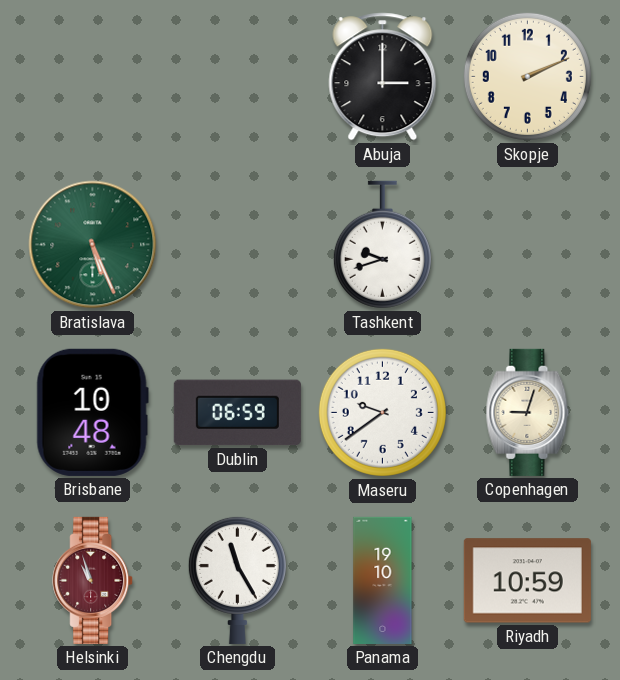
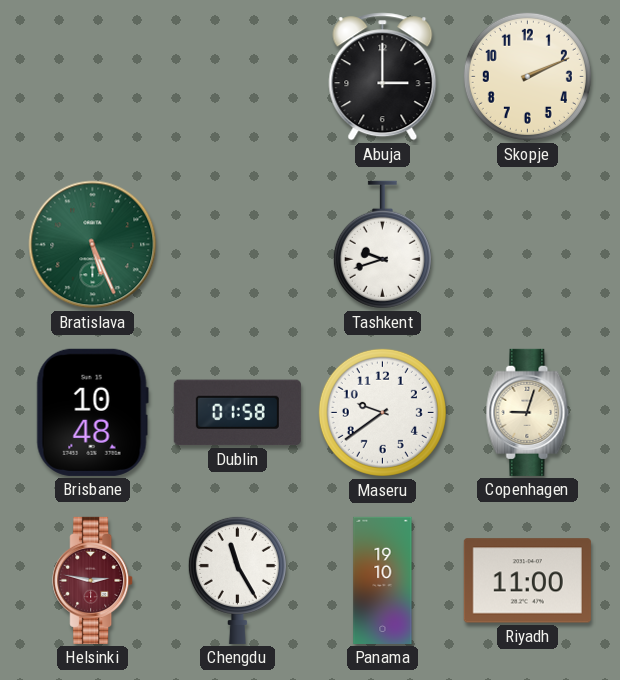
Dublin: 06:59 -> 01:58 (237, 413)
Helsinki: 10:57 -> 2:47 (93, 580)
Riyadh: 10:59 -> 11:00 (527, 581)
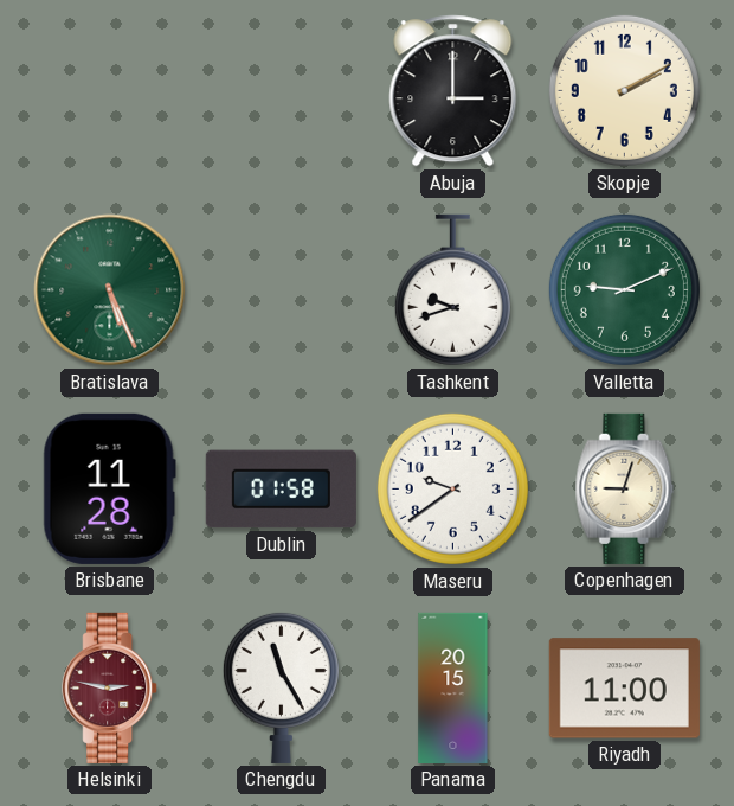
Skopje: 2:11 -> 2:10 (624, 90)
Valletta: none -> 9:11 (624, 289)
Brisbane: 10:48 -> 11:28 (109, 488)
Panama: 19:10 -> 20:15 (453, 687)
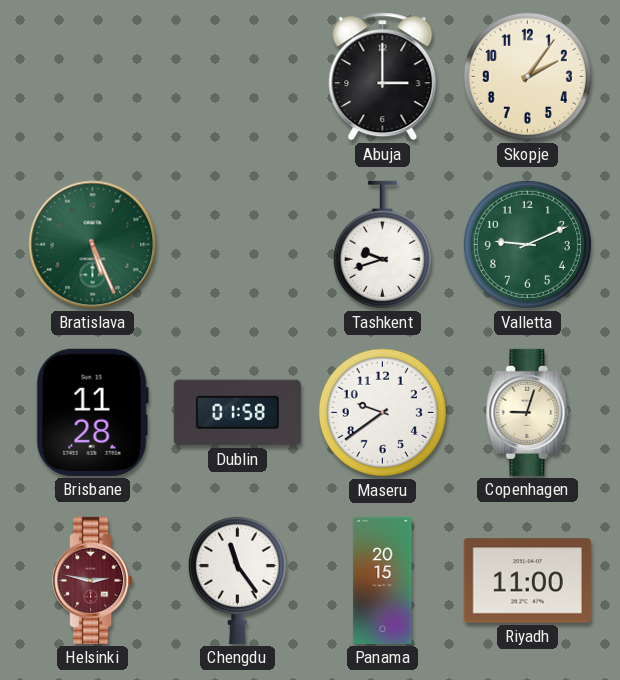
Skopje: 2:10 -> 2:06 (527, 76)
Chengdu: 11:25 -> 11:24 (237, 580)
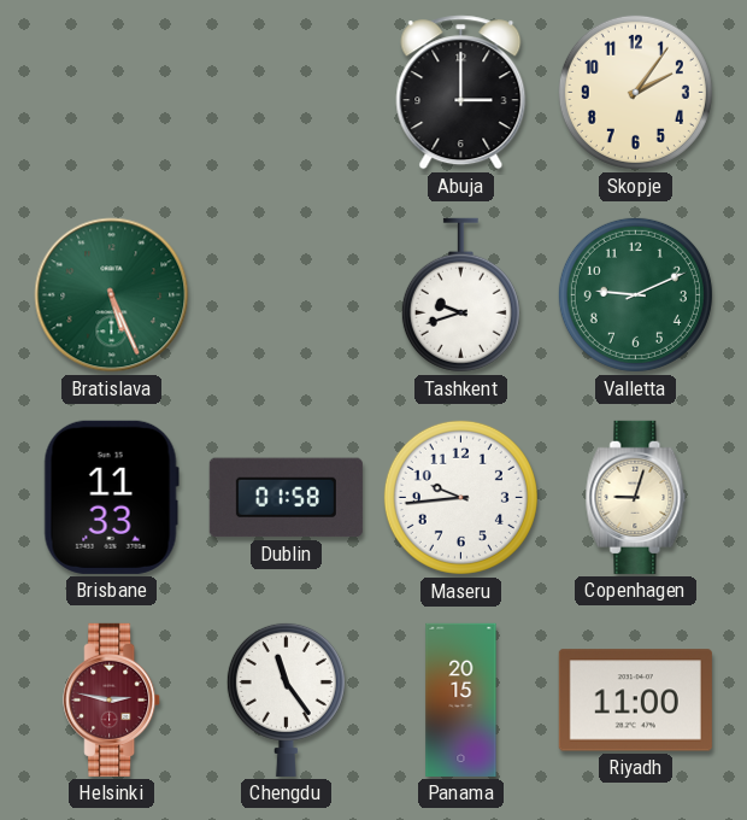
Brisbane: 11:28 -> 11:33 (111, 497)
Maseru: 9:39 -> 9:44 (460, 497)
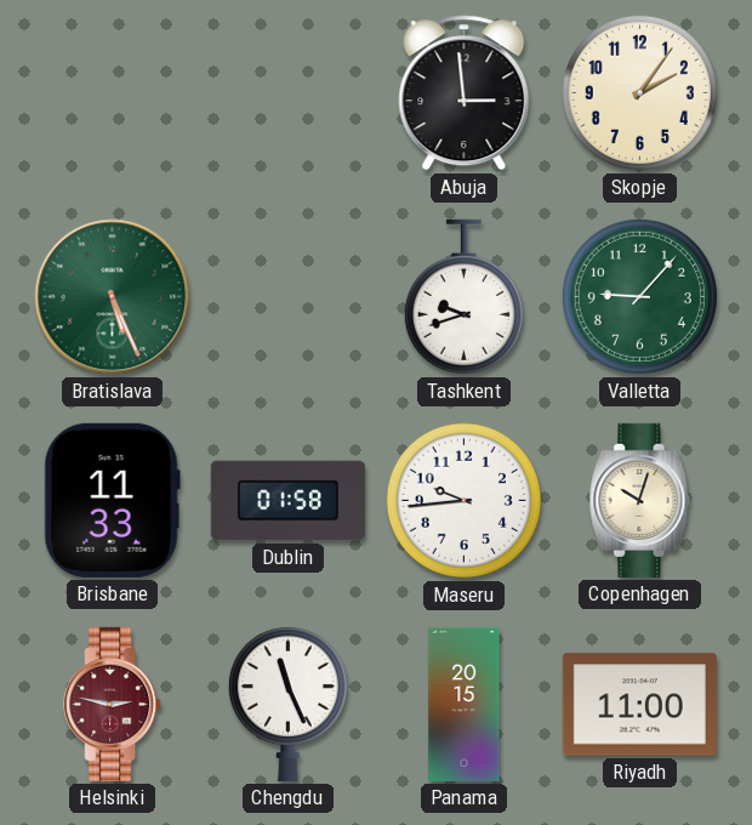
Abuja: 3:00 -> 2:59 (465, 93)
Valletta: 9:11 -> 9:07 (639, 296)
Copenhagen: 9:03 -> 10:03 (640, 500)
Chengdu: 11:24 -> 11:26 (287, 704)
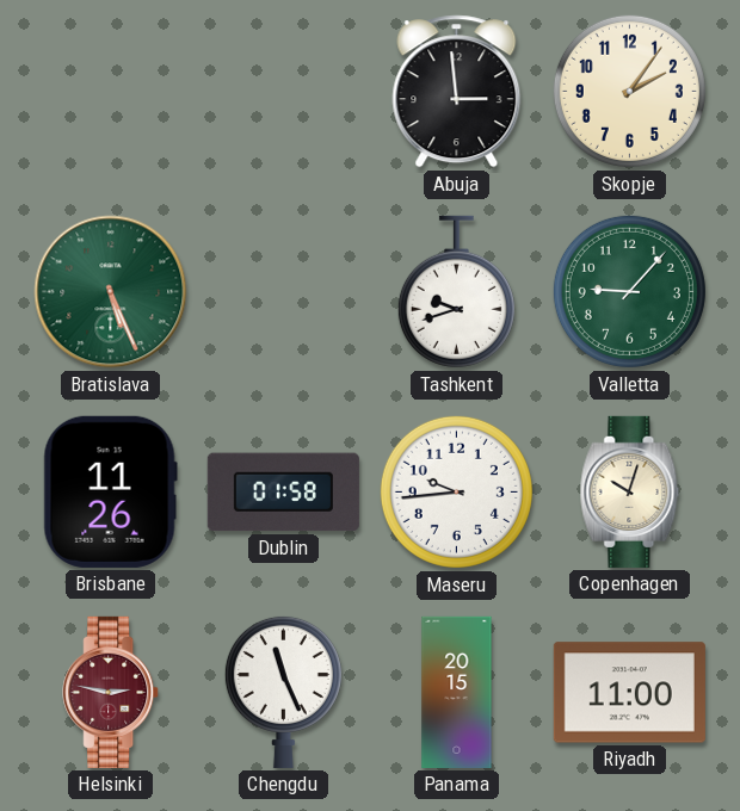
Brisbane: 11:33 -> 11:26 (110, 491)
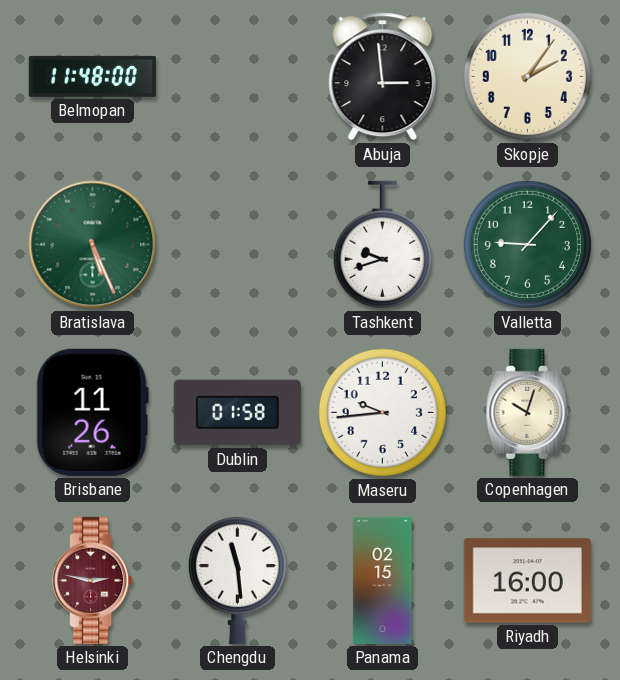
Belmopan: none -> 11:48 (92, 76)
Chengdu: 11:26 -> 11:29 (237, 580)
Panama: 20:15 -> 02:15 (383, 580)
Riyadh: 11:00 -> 16:00 (527, 581)
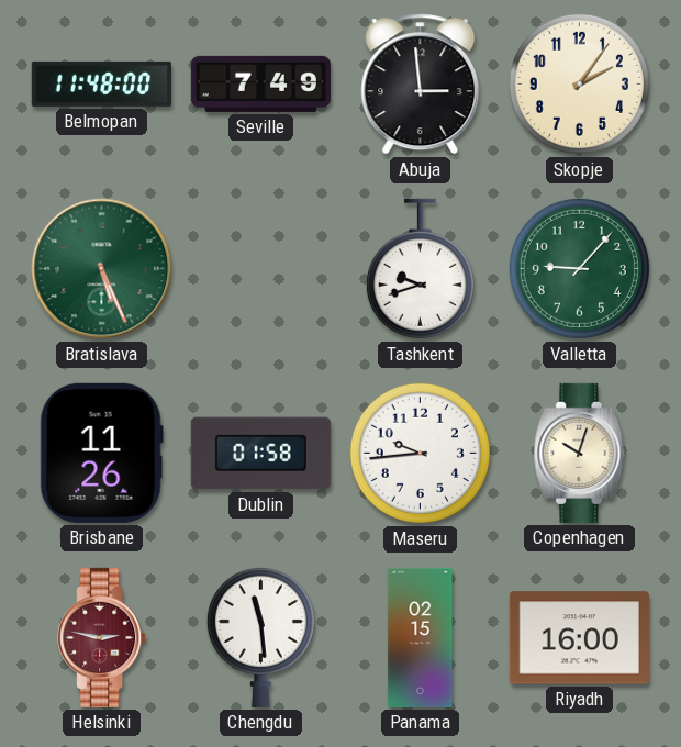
Seville: none -> 7:49 (260, 83)
